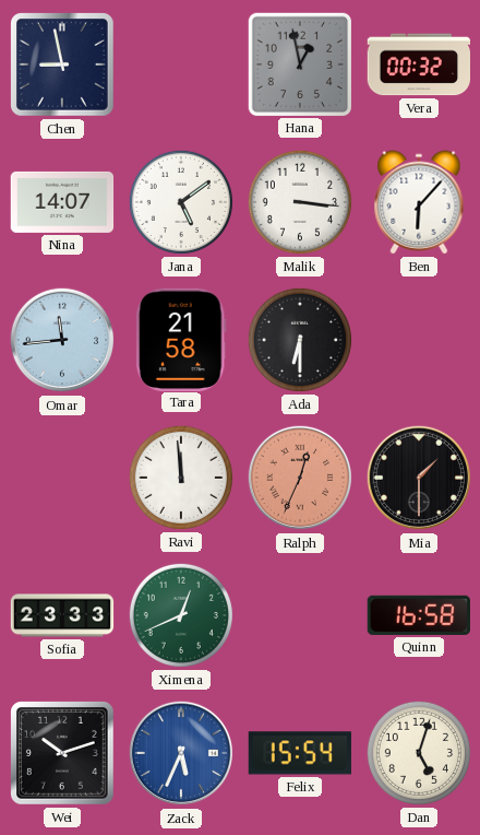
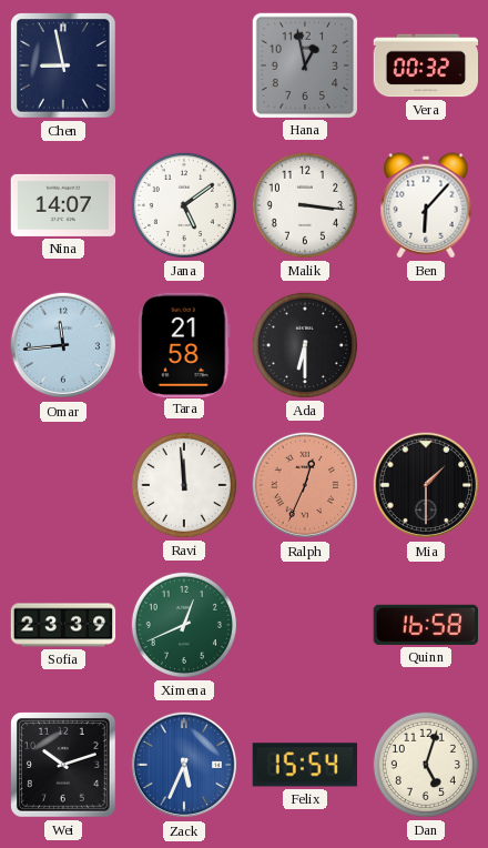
Sofia: 23:33 -> 23:39 (63, 625)
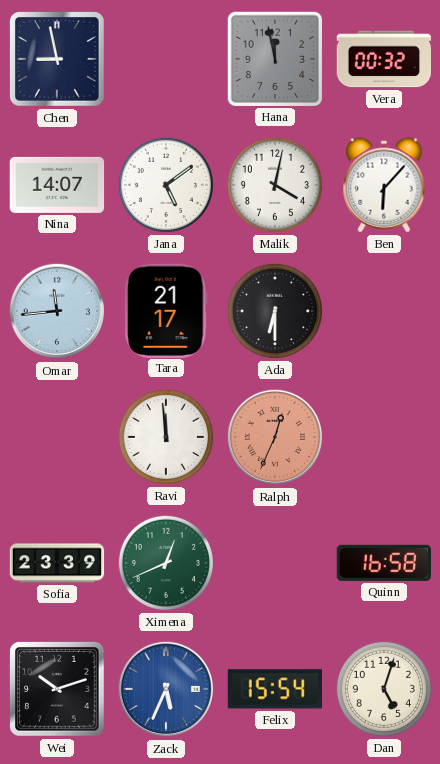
Hana: 12:58 -> 11:58 (274, 58)
Malik: 3:16 -> 4:02 (275, 185)
Tara: 21:58 -> 21:17 (166, 310)
Mia: 1:30 -> none (426, 485)
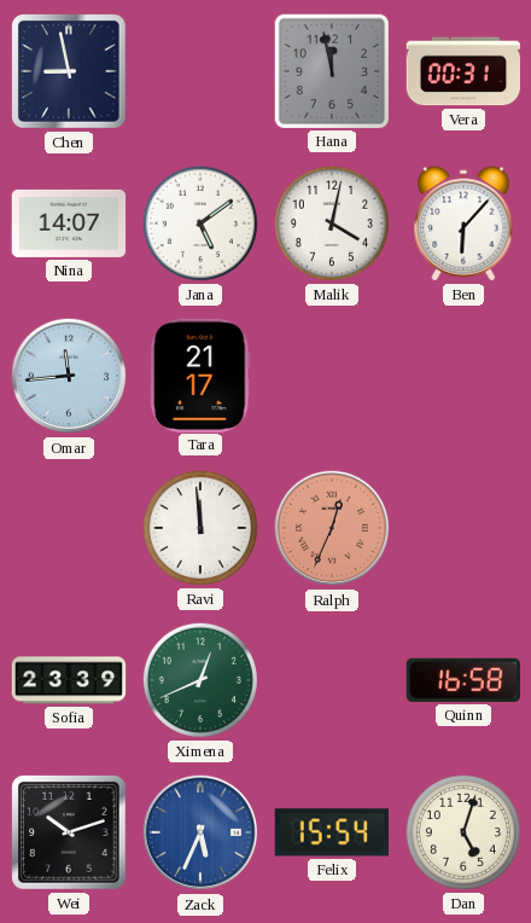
Vera: 00:32 -> 00:31 (463, 71)
Ada: 6:30 -> none (275, 311)
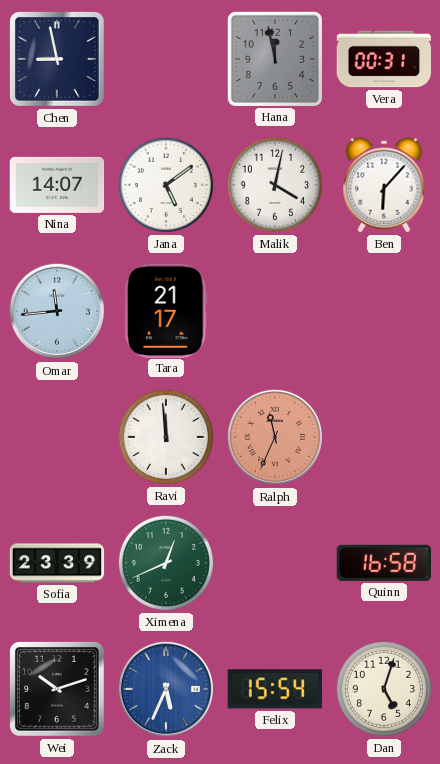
Ralph: 12:34 -> 11:34 (275, 437)
